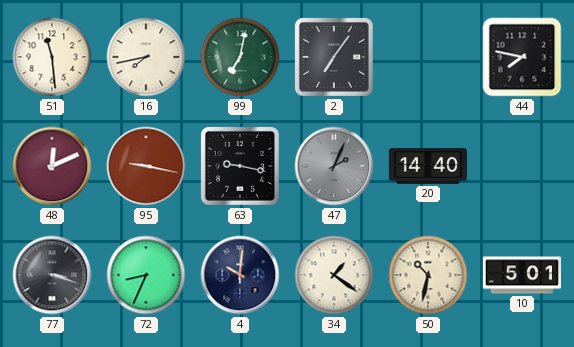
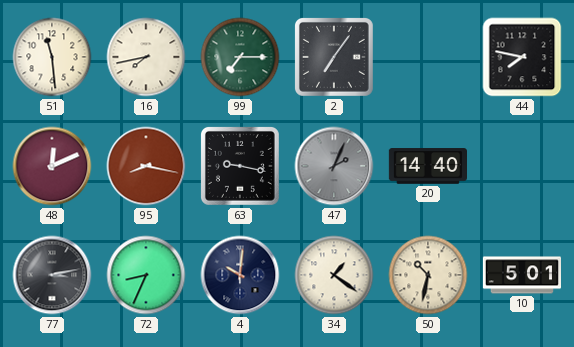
99: 7:02 -> 7:15 (240, 57)
95: 9:17 -> 8:17 (146, 166)
77: 3:18 -> 3:13 (52, 275)
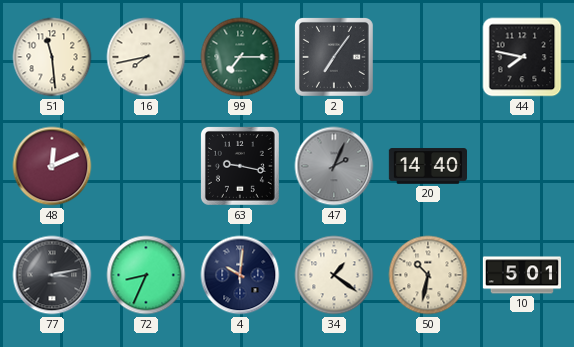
95: 8:17 -> none (146, 166)
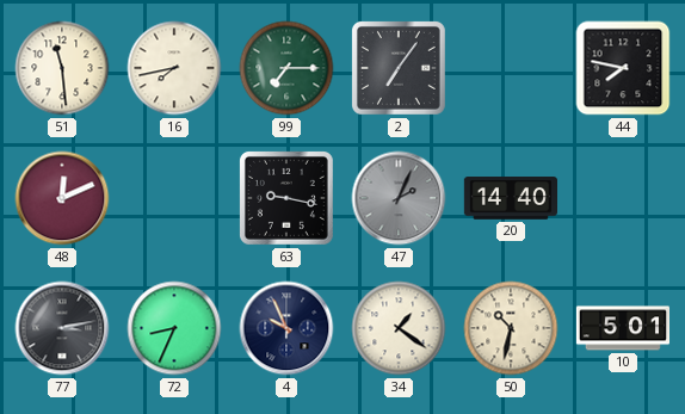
4: 10:01 -> 9:56 (286, 328)
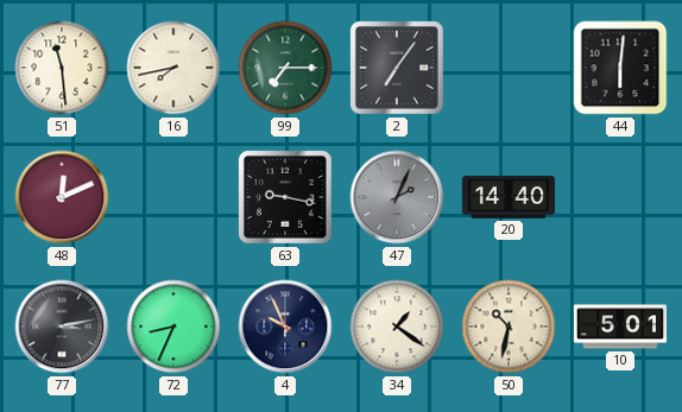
44: 7:47 -> 6:01 (620, 68)
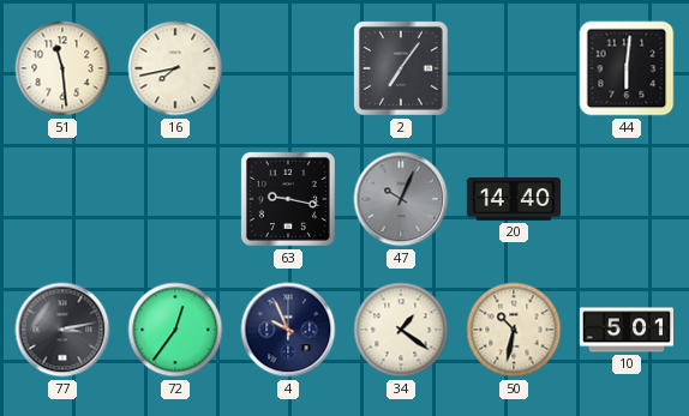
99: 7:15 -> none (285, 68)
48: 12:11 -> none (62, 197)
47: 2:04 -> 10:04 (401, 199)
72: 8:34 -> 12:36 (175, 330)
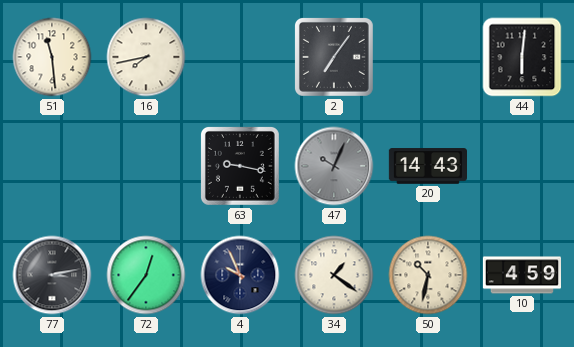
20: 14:40 -> 14:43 (427, 166)
10: 5:01 -> 4:59 (521, 275)
